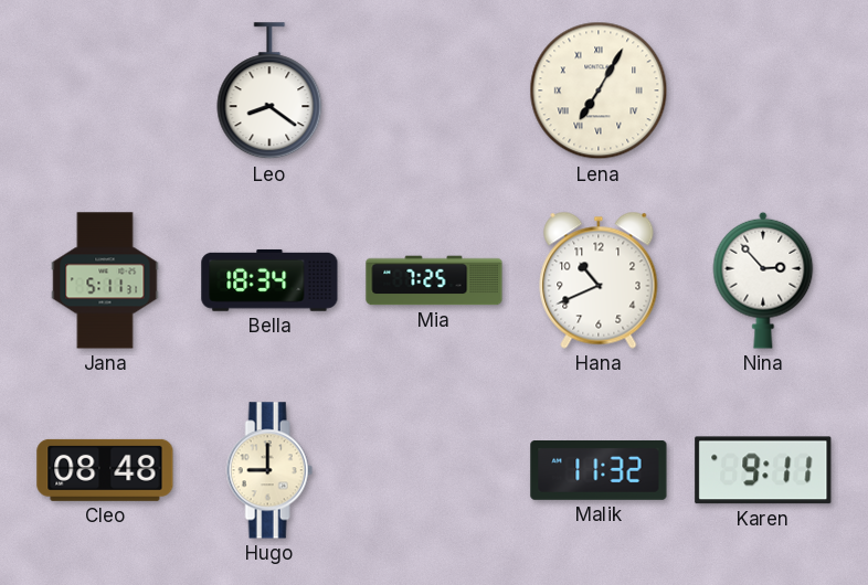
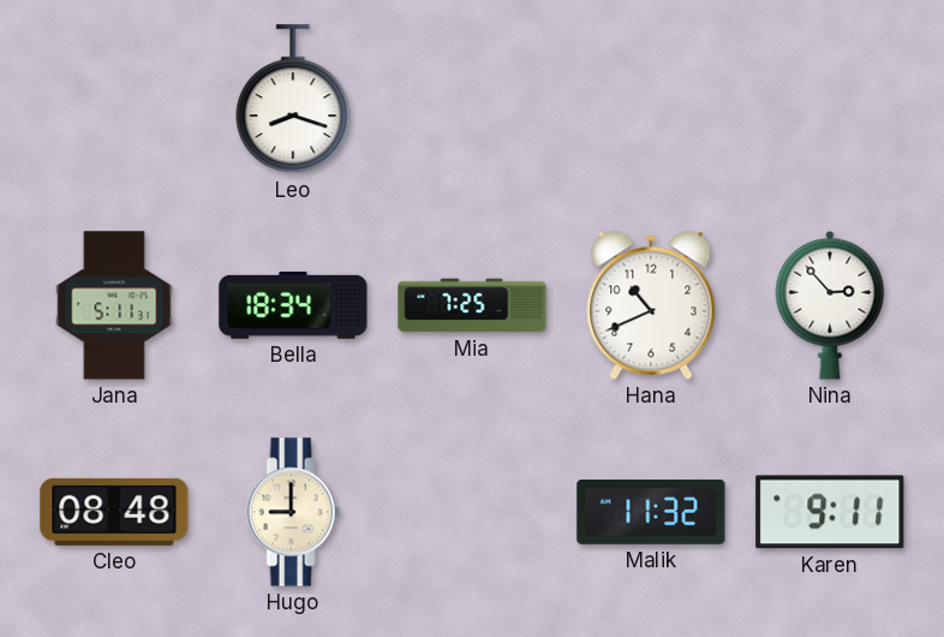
Leo: 8:21 -> 8:18 (293, 100)
Lena: 7:05 -> none (599, 91)
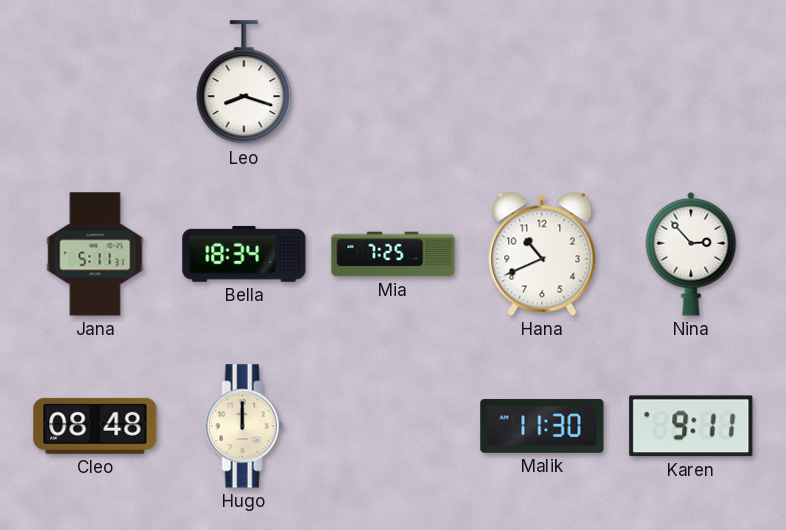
Hugo: 9:00 -> 12:00 (244, 426)
Malik: 11:32 -> 11:30 (542, 427)
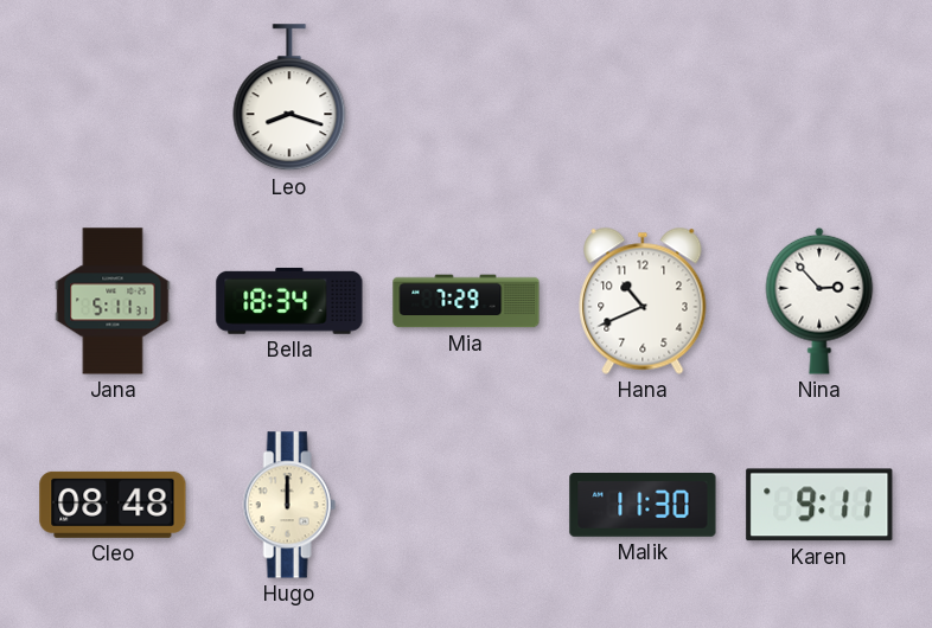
Mia: 7:25 -> 7:29 (466, 301)
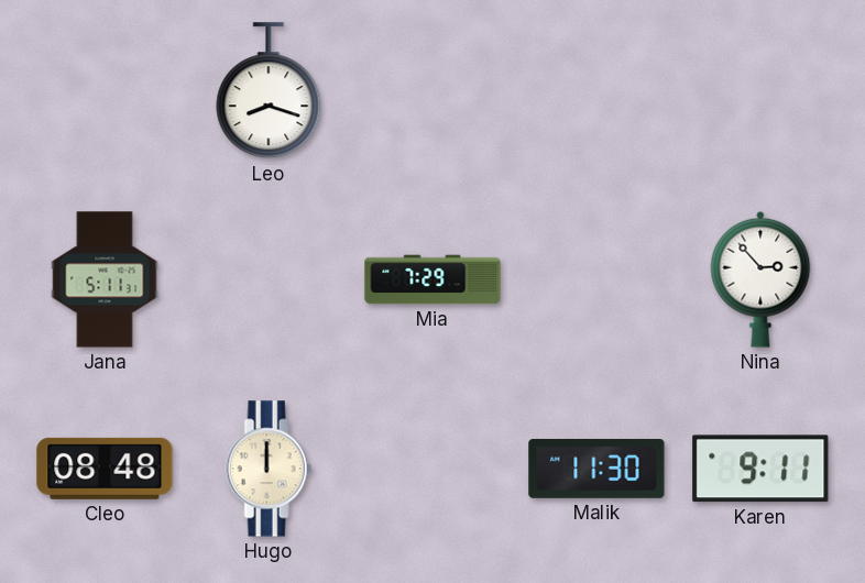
Bella: 18:34 -> none (289, 301)
Hana: 10:41 -> none (643, 301)
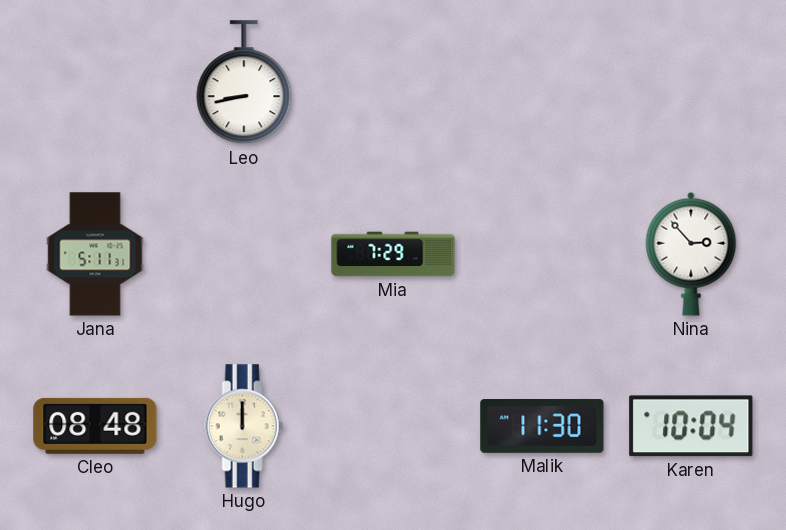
Leo: 8:18 -> 8:43 (244, 83)
Karen: 9:11 -> 10:04 (691, 426)
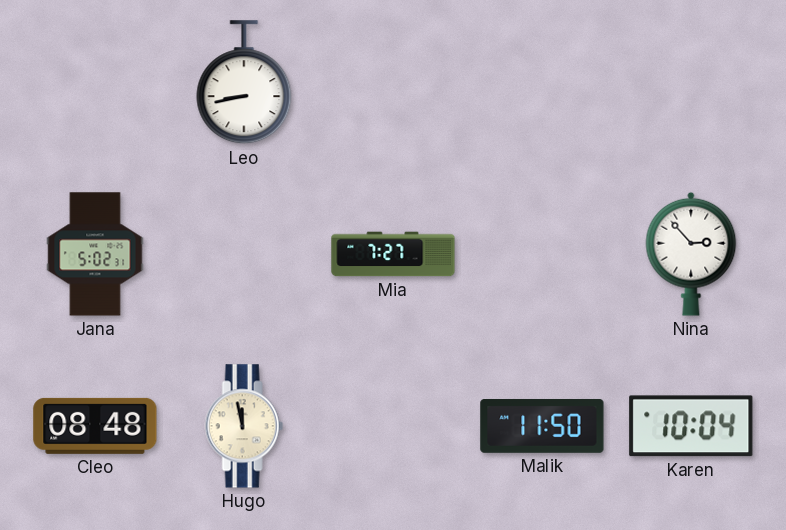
Jana: 5:11 -> 5:02 (95, 254)
Mia: 7:29 -> 7:27 (393, 254)
Hugo: 12:00 -> 11:58 (244, 426)
Malik: 11:30 -> 11:50 (542, 427)
